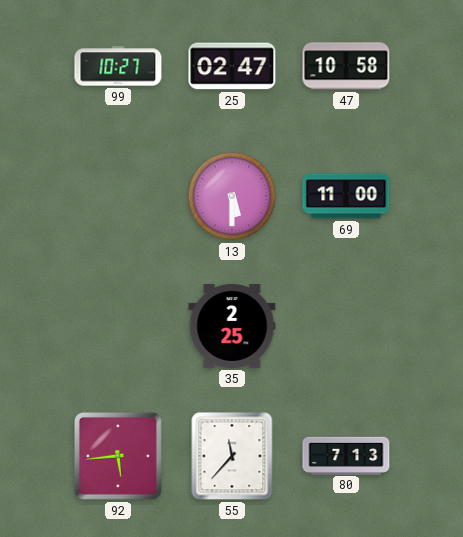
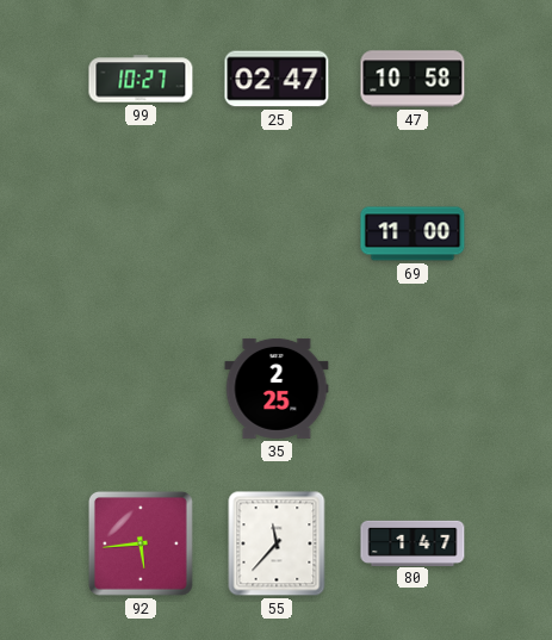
13: 5:30 -> none (232, 196)
80: 7:13 -> 1:47 (413, 542)
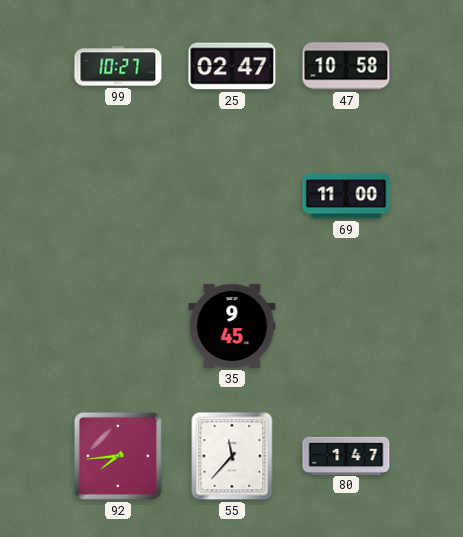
35: 2:25 -> 9:45 (232, 326)
92: 5:44 -> 7:44 (118, 456)
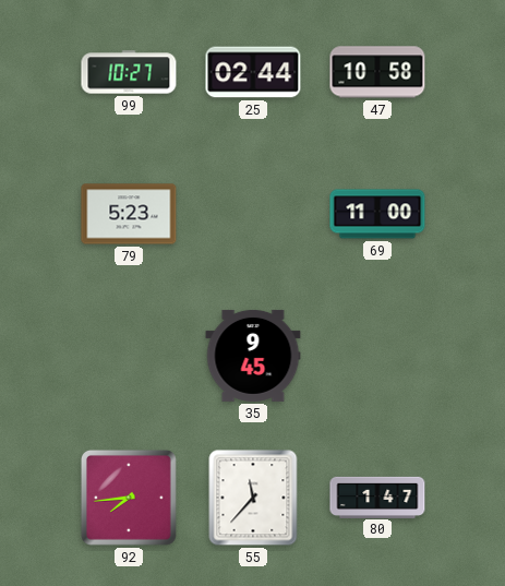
25: 02:47 -> 02:44 (253, 72)
79: none -> 5:23 (129, 214)
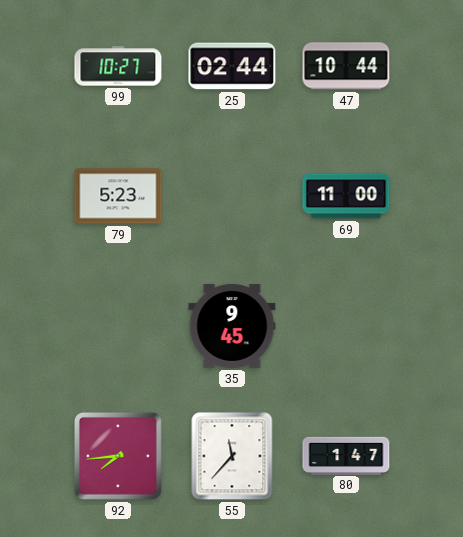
47: 10:58 -> 10:44 (346, 66)
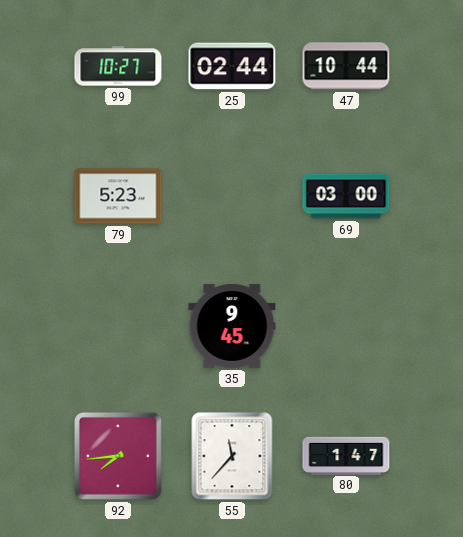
69: 11:00 -> 03:00 (346, 196)
